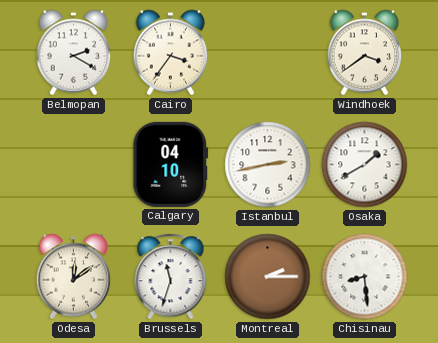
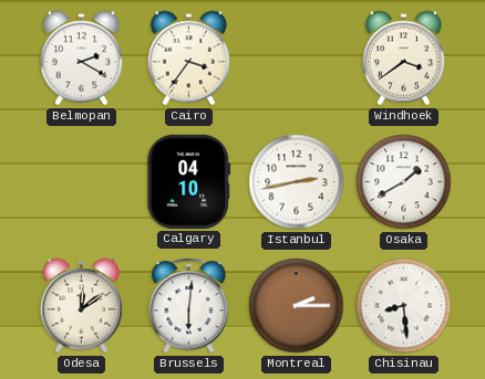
Brussels: 11:33 -> 6:01 (189, 306)
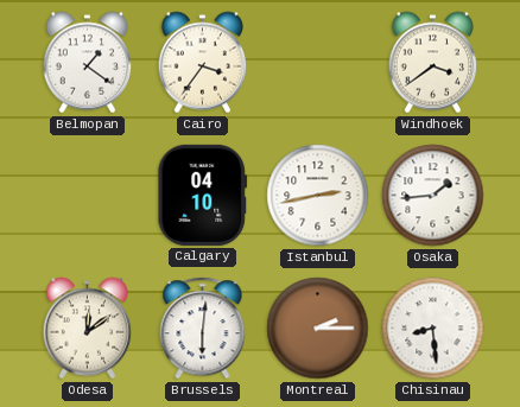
Belmopan: 2:20 -> 1:21 (88, 63)
Osaka: 1:40 -> 1:44 (433, 196)
